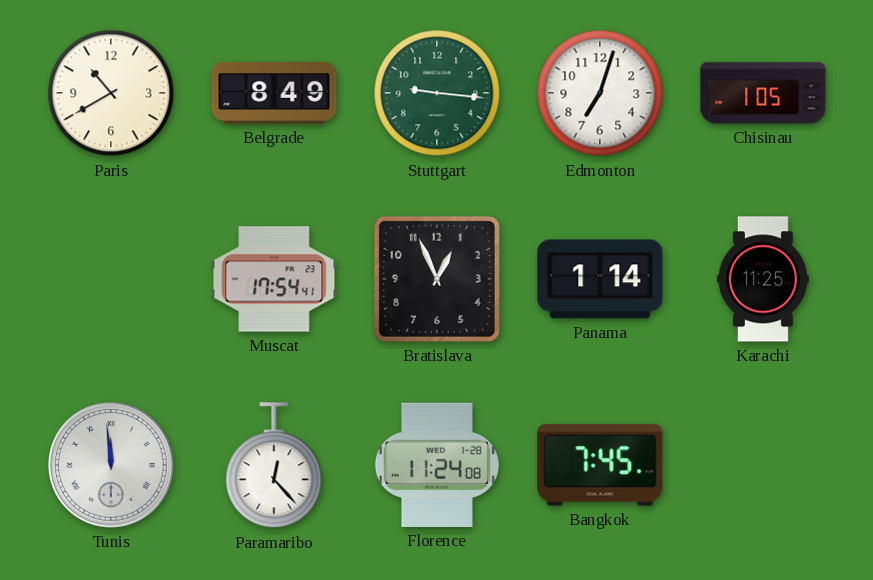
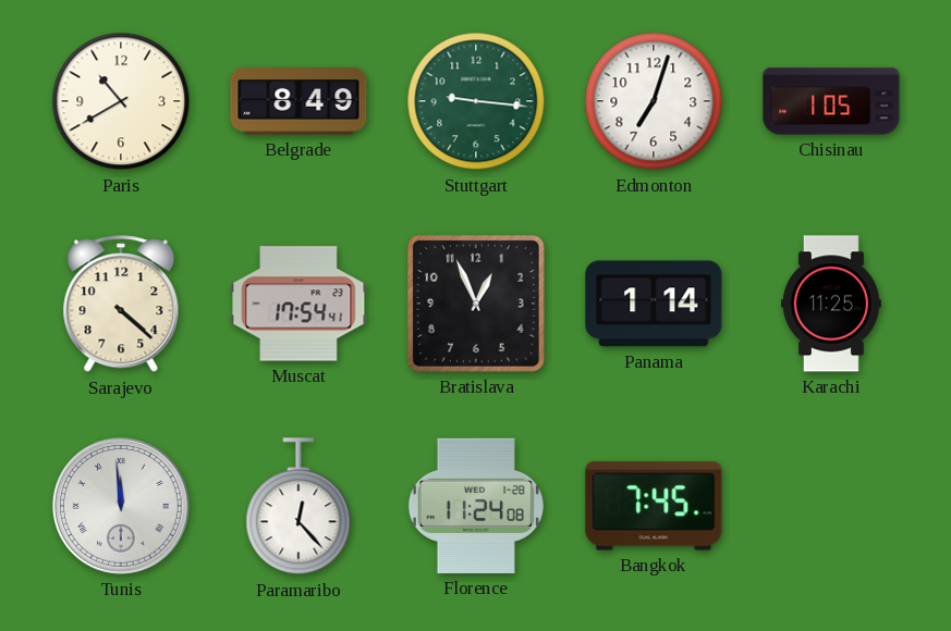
Sarajevo: none -> 4:22 (121, 305)
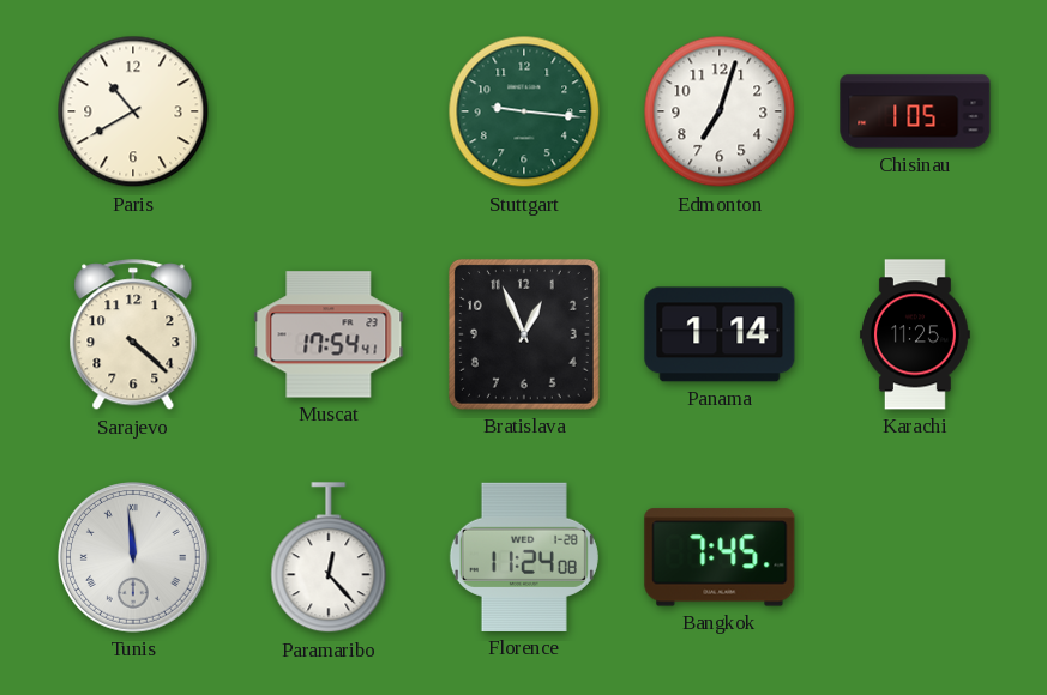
Belgrade: 8:49 -> none (298, 101)
